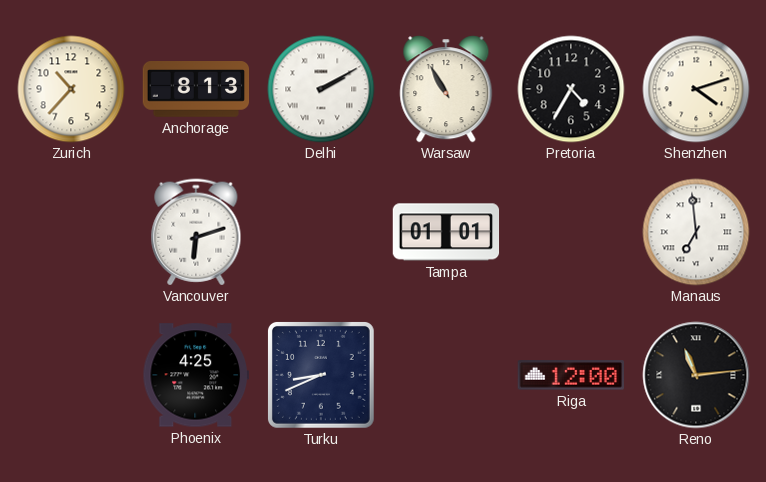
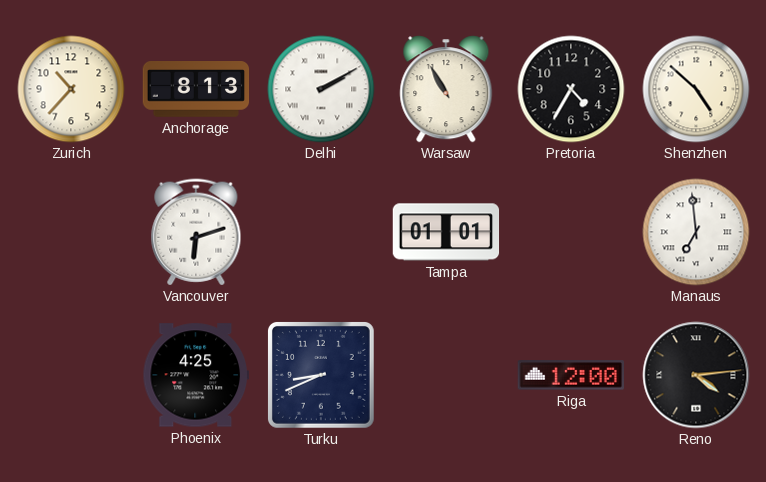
Shenzhen: 4:12 -> 4:52 (696, 89)
Reno: 11:14 -> 4:14 (696, 375)
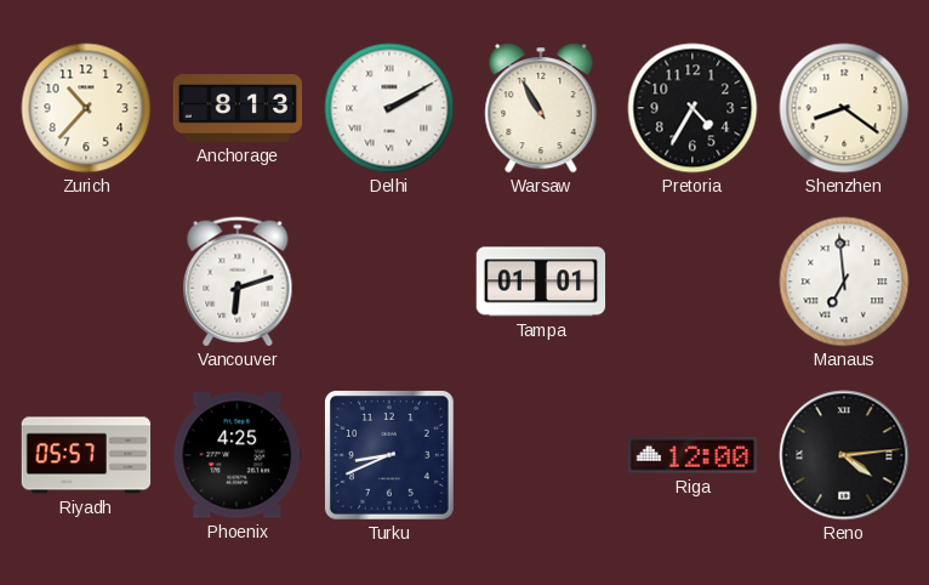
Shenzhen: 4:52 -> 8:21 (844, 108)
Riyadh: none -> 05:57 (86, 455)
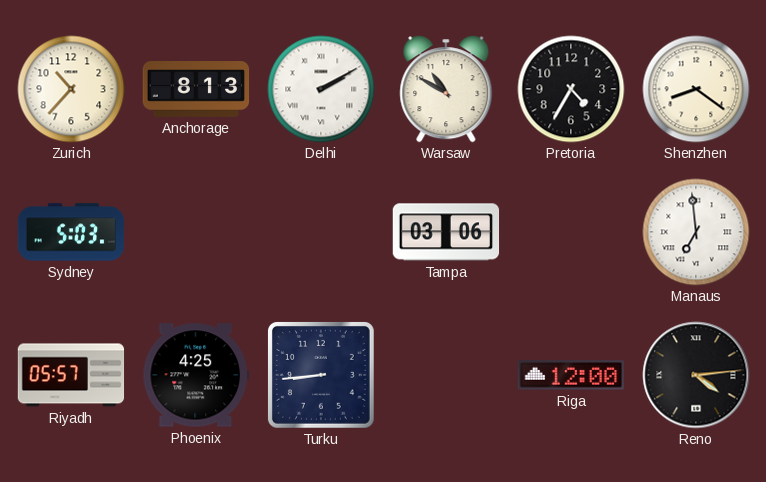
Warsaw: 10:55 -> 10:50 (446, 89)
Sydney: none -> 5:03 (71, 232)
Vancouver: 6:12 -> none (238, 282)
Tampa: 01:01 -> 03:06 (446, 232)
Turku: 8:41 -> 8:44 (322, 376)
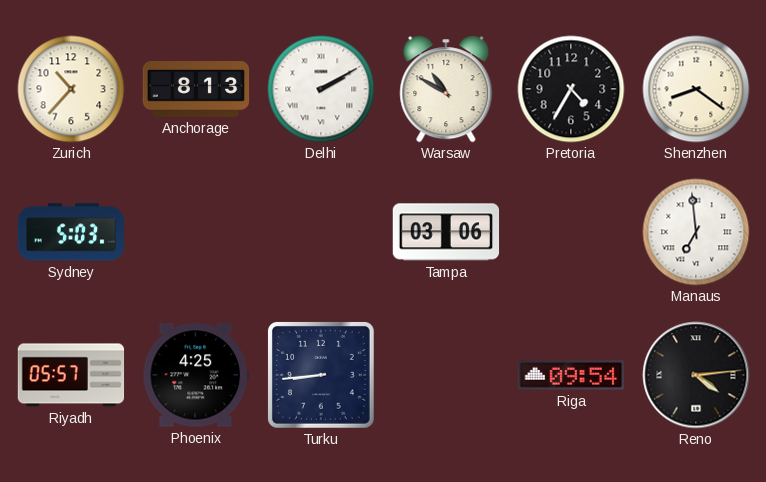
Riga: 12:00 -> 09:54 (570, 375)
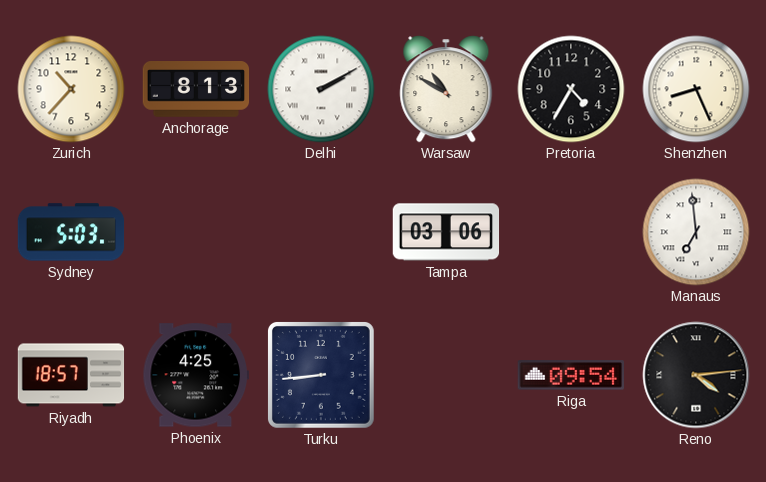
Shenzhen: 8:21 -> 8:26 (696, 89)
Riyadh: 05:57 -> 18:57 (71, 375)
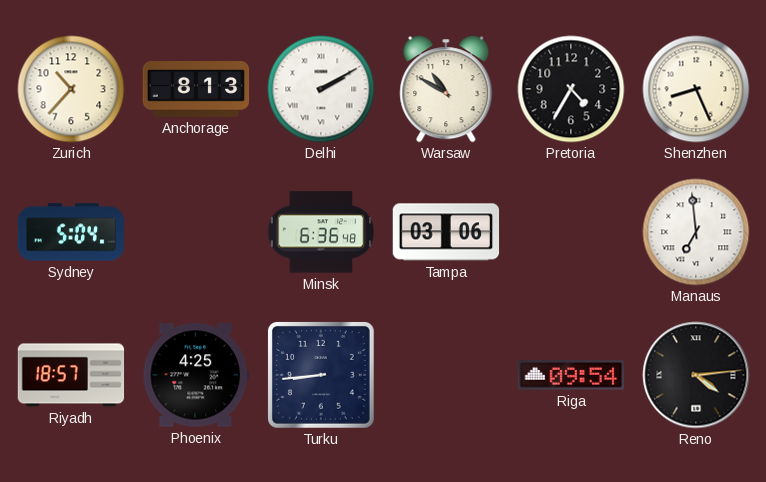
Sydney: 5:03 -> 5:04 (71, 232)
Minsk: none -> 6:36 (321, 232)
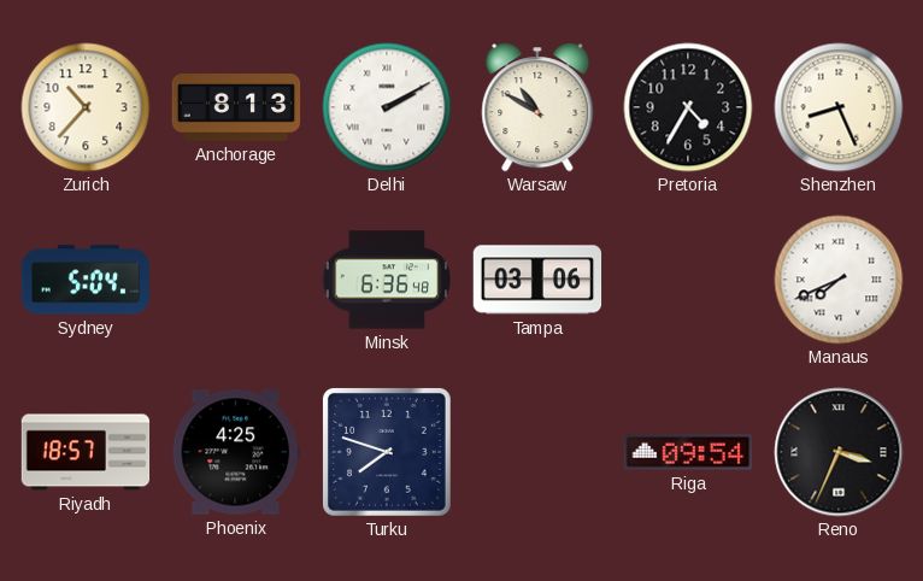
Manaus: 6:59 -> 7:41 (839, 280)
Turku: 8:44 -> 7:48 (388, 453)
Reno: 4:14 -> 3:34 (839, 452)
